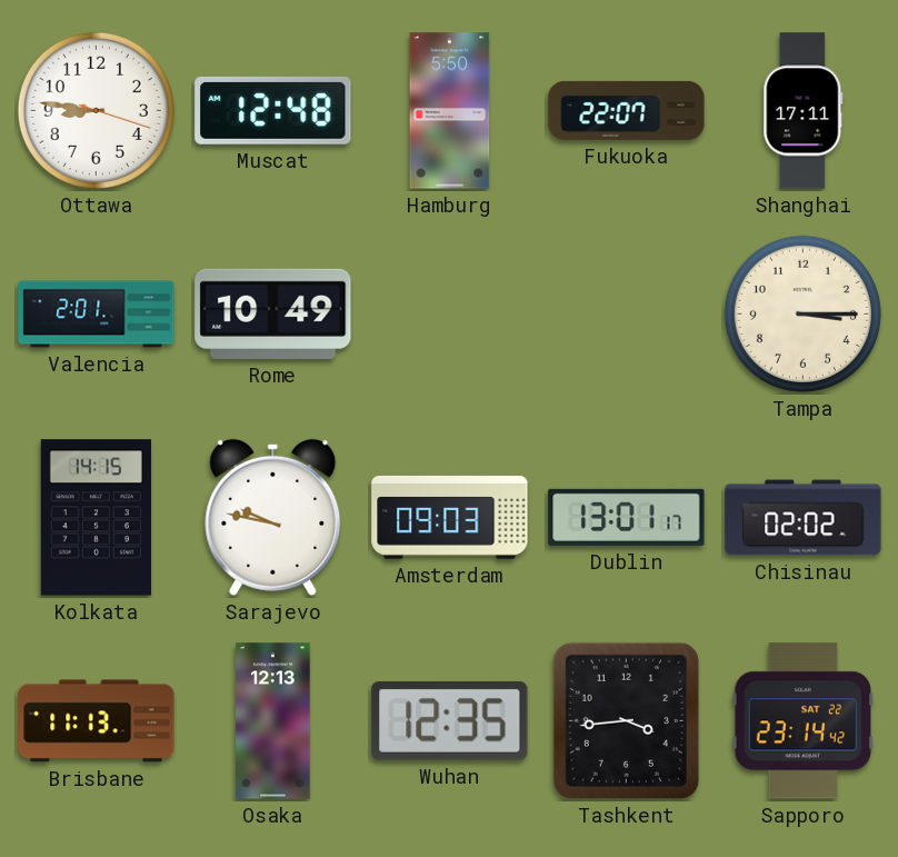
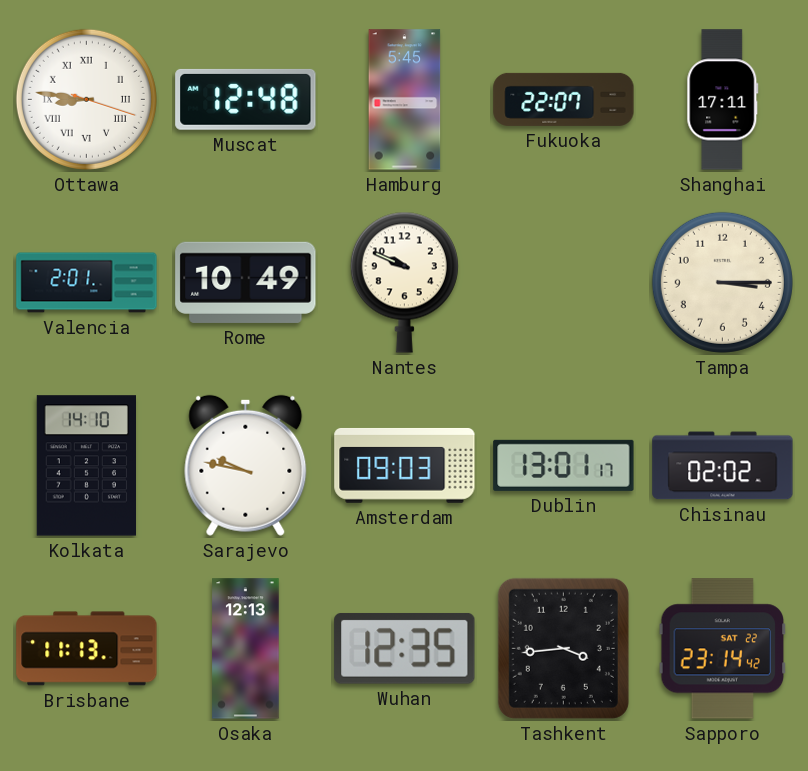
Ottawa numerals: Arabic -> Roman (86, 99)
Hamburg: 5:50 -> 5:45 (405, 100)
Nantes: none -> 9:49 (404, 282)
Kolkata: 14:15 -> 14:10 (86, 466)
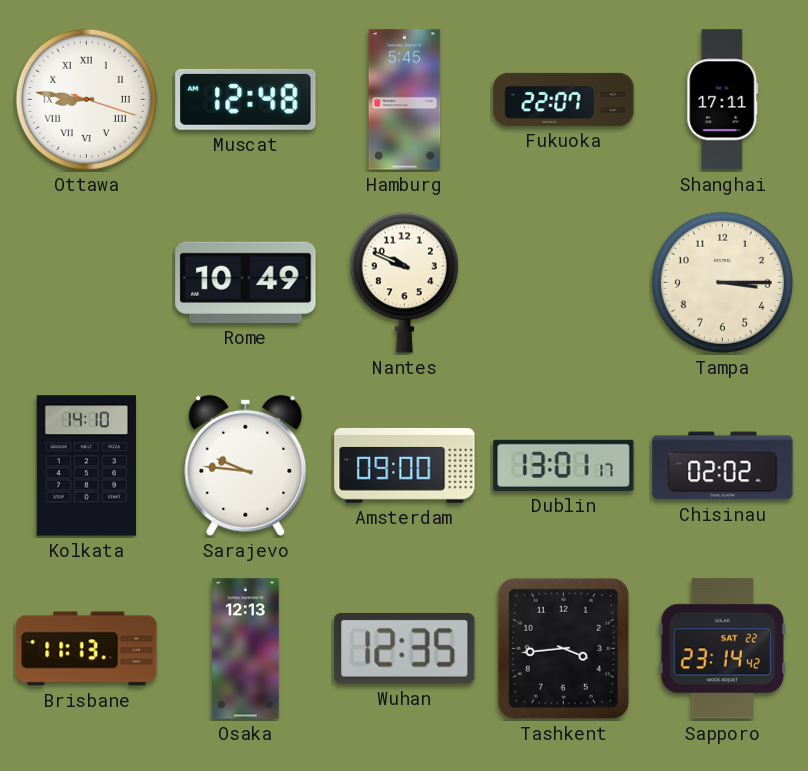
Valencia: 2:01 -> none (87, 283)
Sarajevo: 9:47 -> 9:46 (246, 465)
Amsterdam: 09:03 -> 09:00 (405, 465)
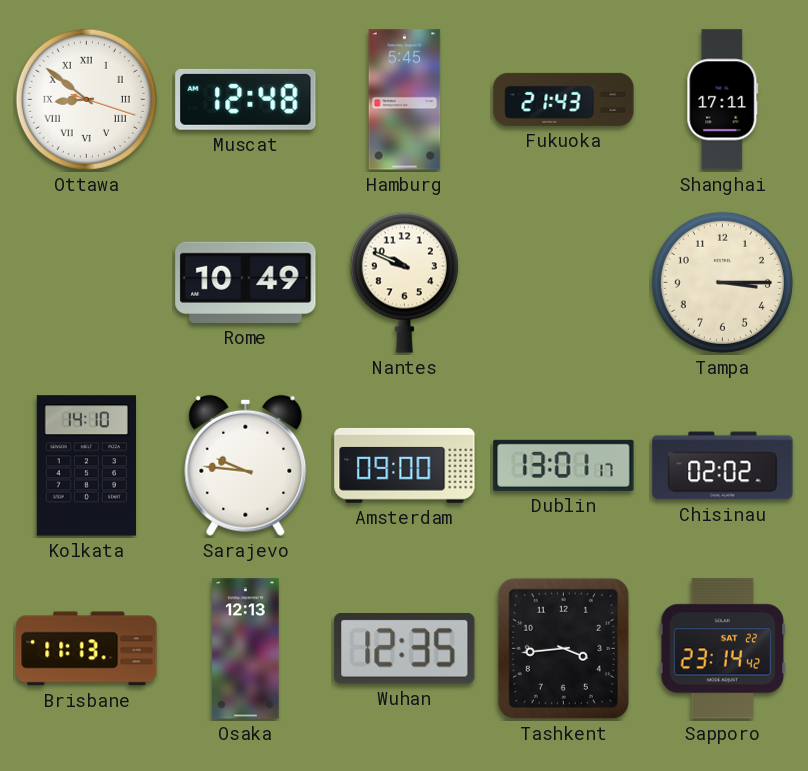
Ottawa: 8:46 -> 8:51 (86, 99)
Fukuoka: 22:07 -> 21:43 (564, 99)
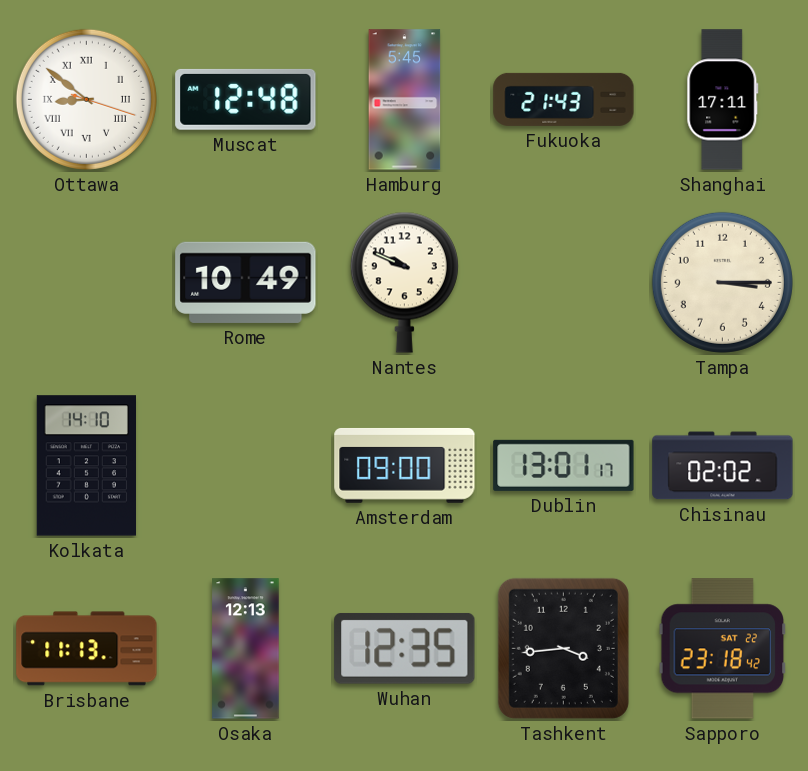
Sarajevo: 9:46 -> none (246, 465)
Sapporo: 23:14 -> 23:18 (723, 649)
